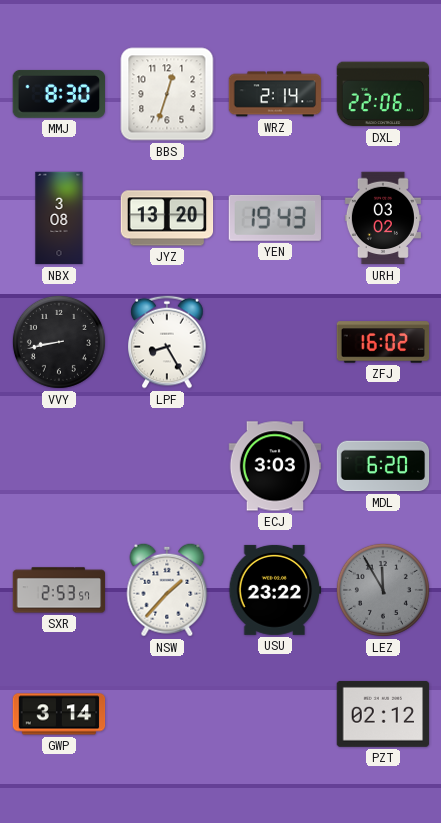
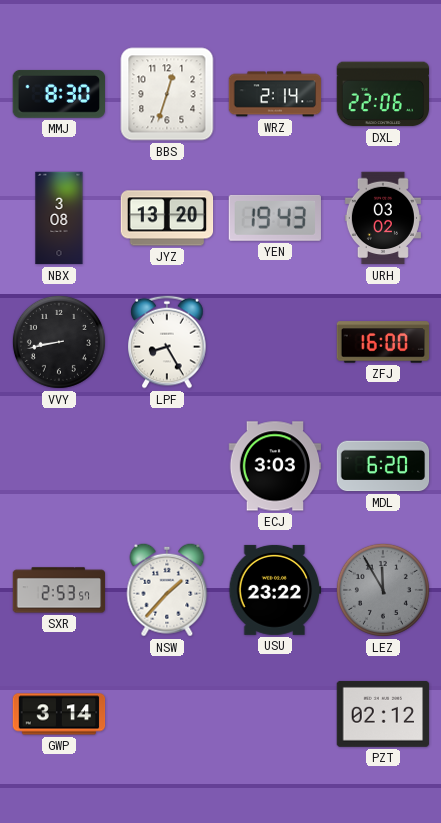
ZFJ: 16:02 -> 16:00 (383, 342)
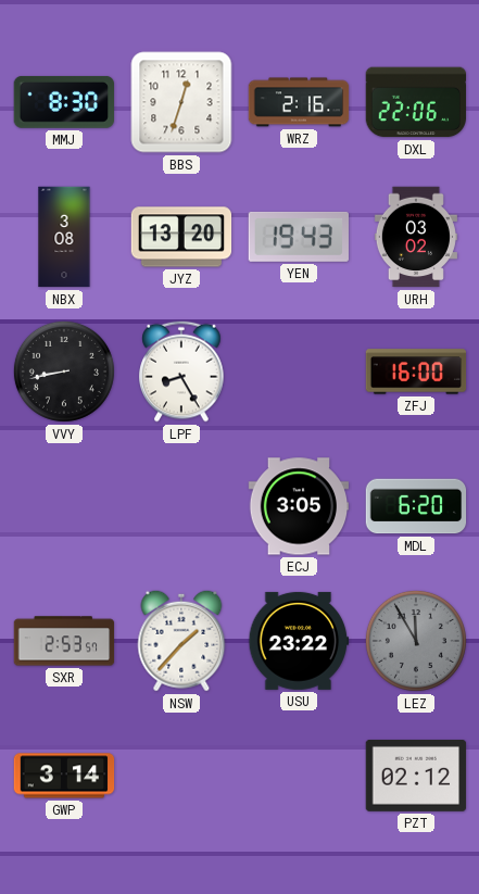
WRZ: 2:14 -> 2:16 (299, 102)
ECJ: 3:03 -> 3:05 (299, 506)
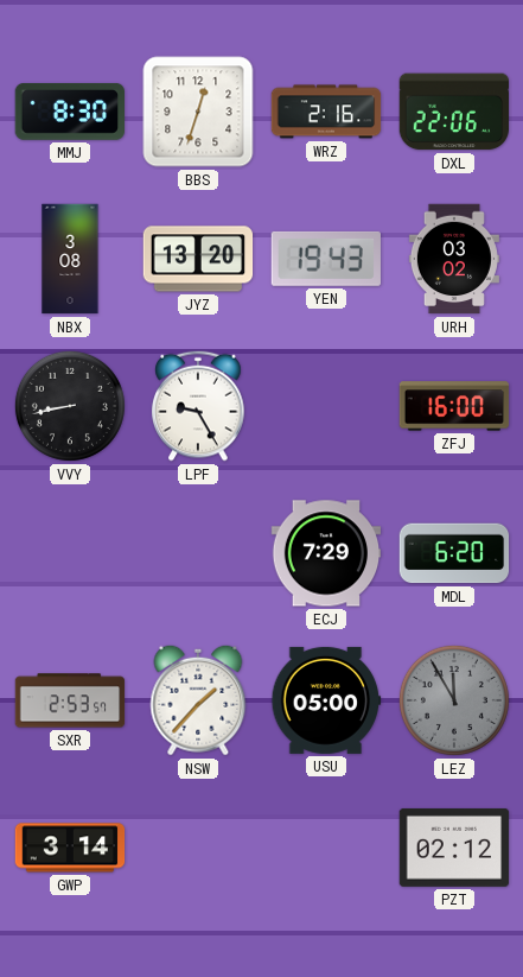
LPF: 8:25 -> 9:25 (198, 406)
ECJ: 3:05 -> 7:29 (326, 553)
USU: 23:22 -> 05:00 (326, 700)
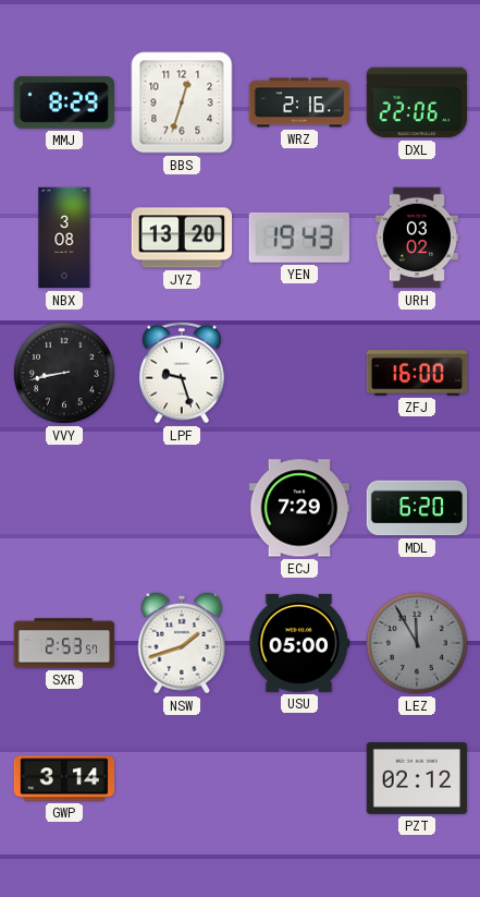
MMJ: 8:30 -> 8:29 (63, 102)
LPF: 9:25 -> 9:27 (182, 373)
NSW: 1:37 -> 1:42 (182, 643)
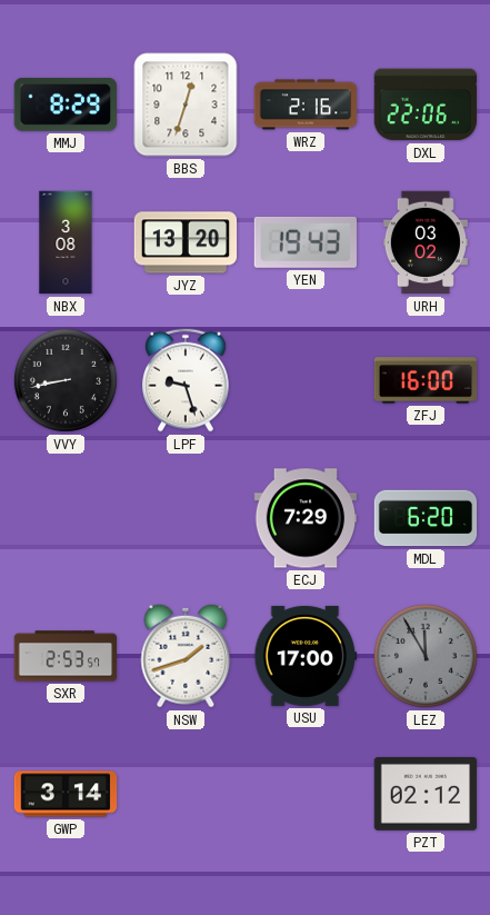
USU: 05:00 -> 17:00 (306, 656)
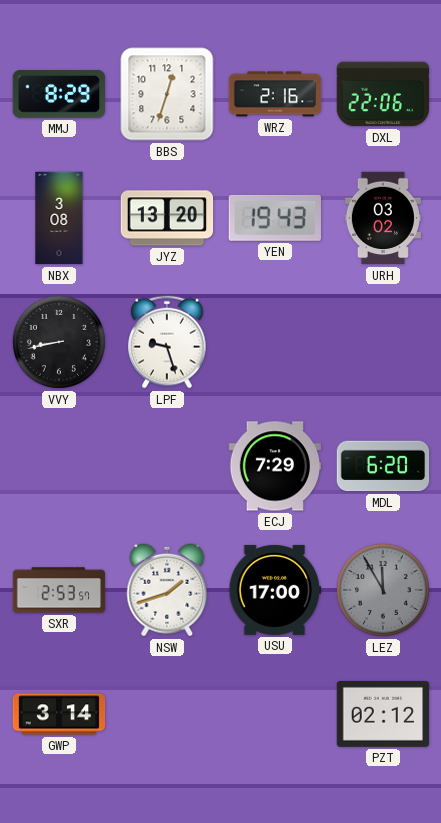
ZFJ: 16:00 -> none (426, 380)
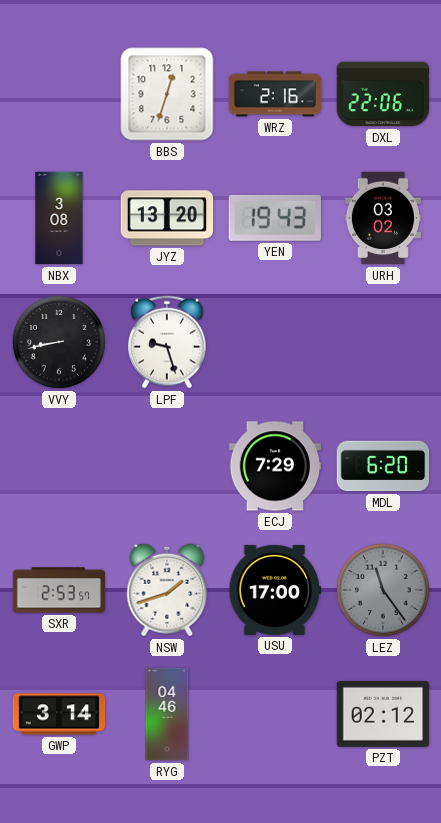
MMJ: 8:29 -> none (58, 94)
LEZ: 11:55 -> 11:24 (383, 590)
RYG: none -> 04:46 (167, 714)
